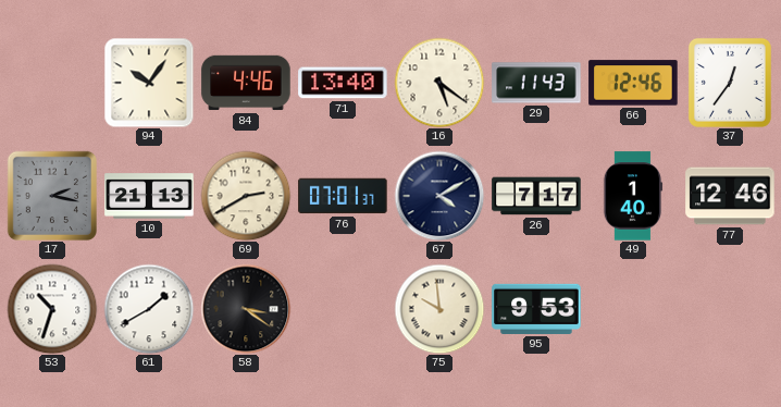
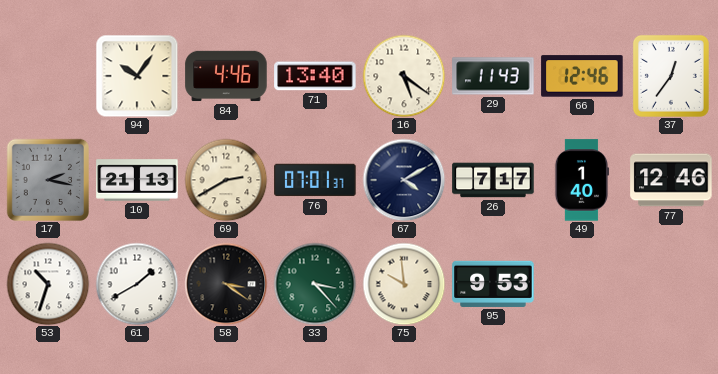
33: none -> 3:23 (315, 284)
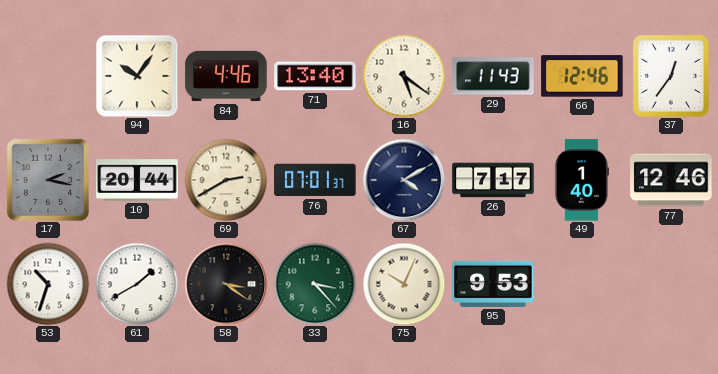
10: 21:13 -> 20:44 (137, 180)
75: 9:59 -> 10:04 (404, 284)
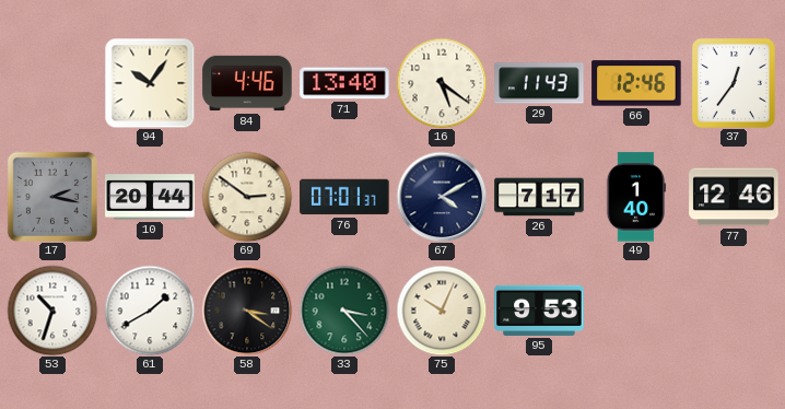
69: 2:40 -> 2:51 (247, 197)
